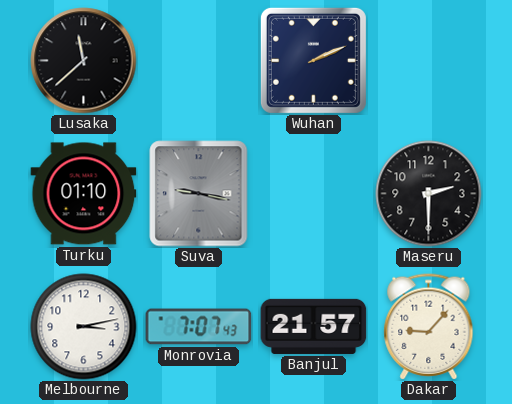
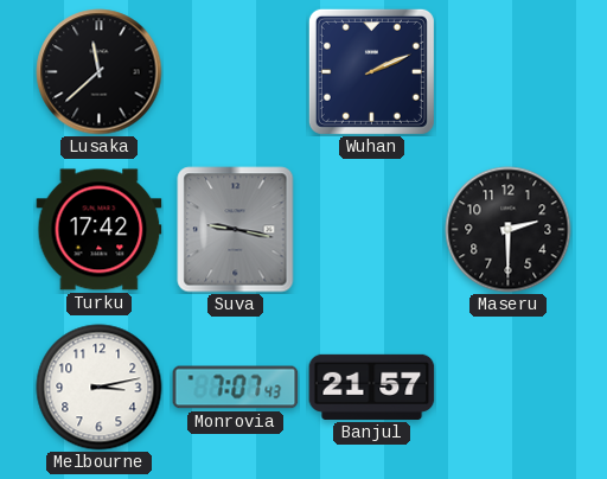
Turku: 01:10 -> 17:42 (100, 230)
Dakar: 9:07 -> none (429, 327)
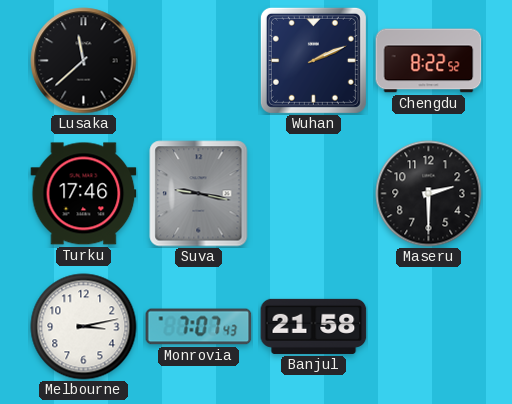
Chengdu: none -> 8:22 (429, 61)
Turku: 17:42 -> 17:46 (84, 194)
Banjul: 21:57 -> 21:58 (314, 326)
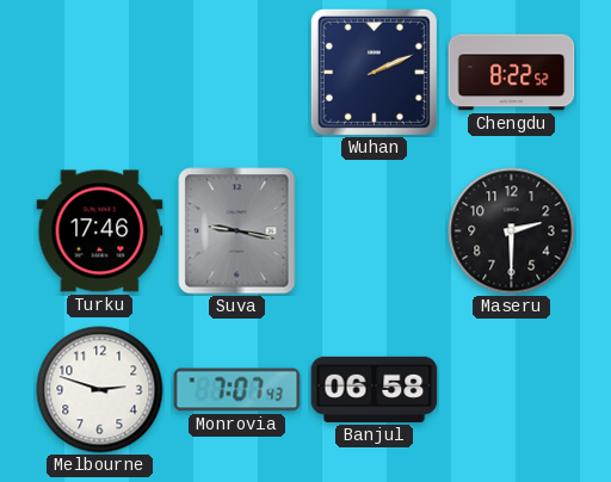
Lusaka: 11:38 -> none (84, 61)
Melbourne: 3:13 -> 2:48 (100, 390)
Banjul: 21:58 -> 06:58 (375, 389)
